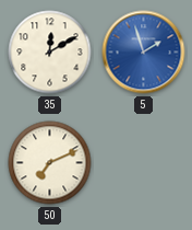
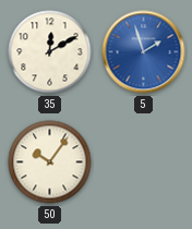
50: 7:11 -> 10:06 (50, 162)
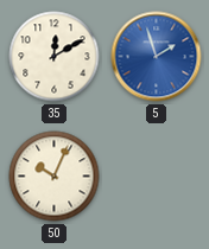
50: 10:06 -> 10:04 (55, 177)
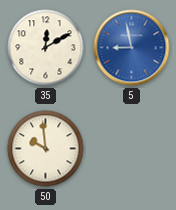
5: 1:57 -> 8:58 (132, 48)
50: 10:04 -> 9:59 (46, 149)
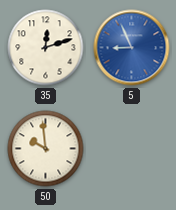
35: 12:10 -> 12:12 (46, 48)
5: 8:58 -> 8:56 (132, 48)
